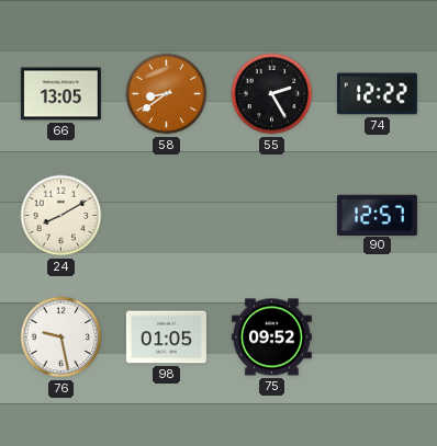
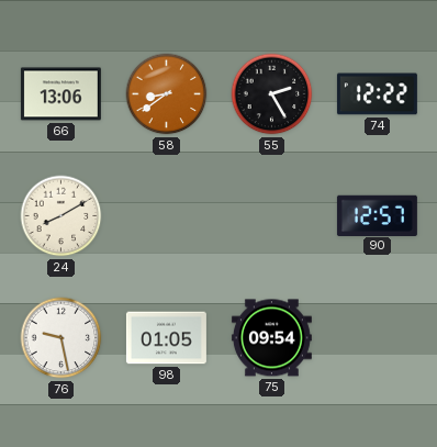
66: 13:05 -> 13:06 (60, 94)
75: 09:52 -> 09:54 (271, 338)
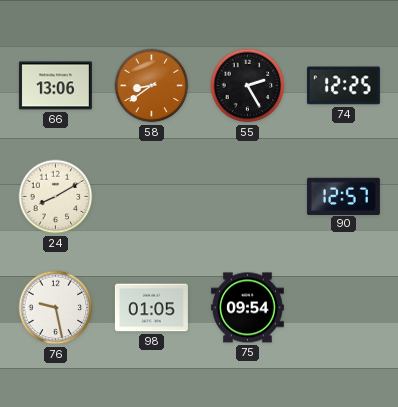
74: 12:22 -> 12:25 (343, 86)
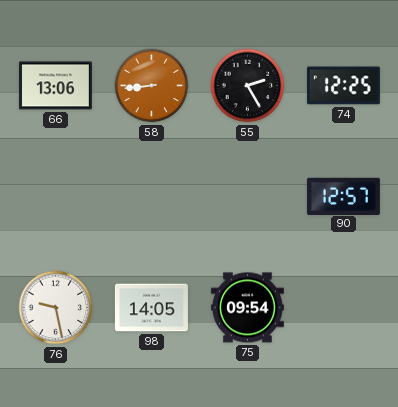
58: 8:39 -> 8:44 (152, 86)
24: 8:10 -> none (56, 197)
98: 01:05 -> 14:05 (151, 308)
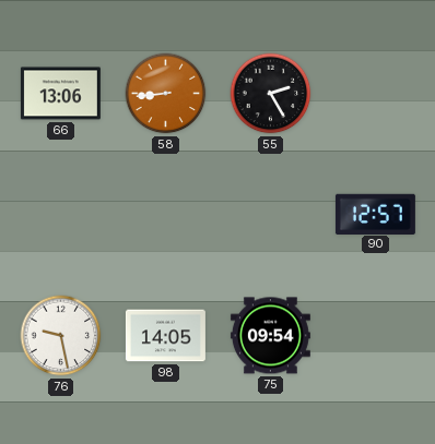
74: 12:25 -> none (343, 86)
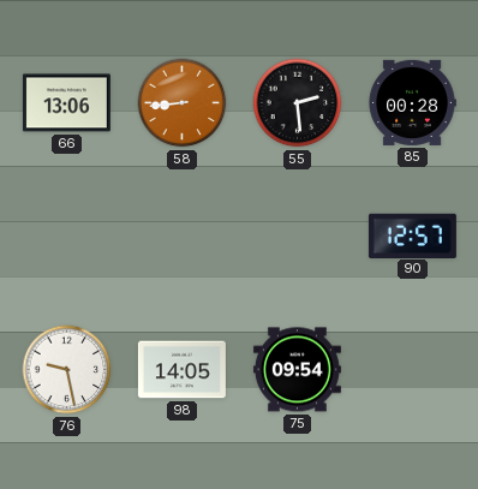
55: 2:25 -> 2:29 (298, 103)
85: none -> 00:28 (412, 102)
